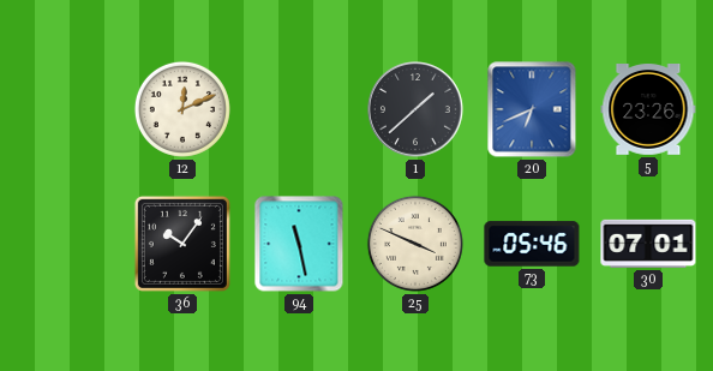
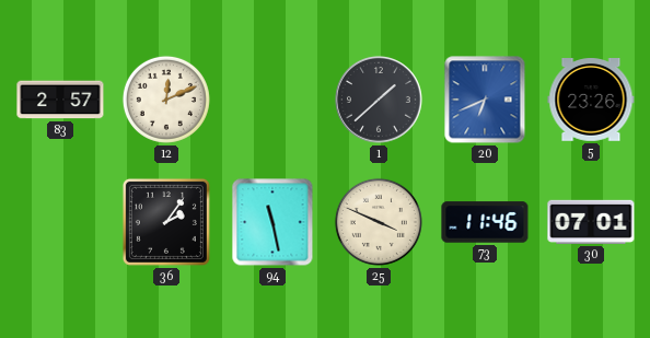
83: none -> 2:57 (60, 100)
36: 10:06 -> 2:06 (166, 222)
73: 05:46 -> 11:46 (485, 222)
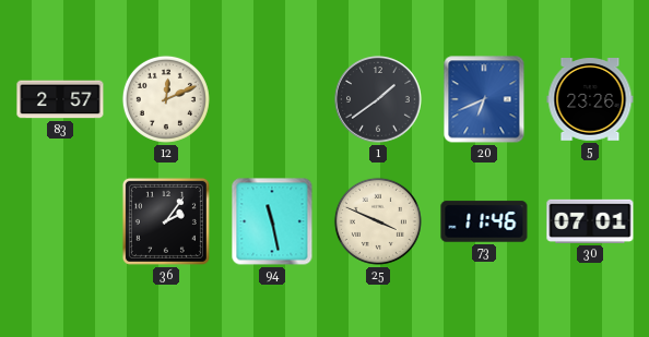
1: 1:38 -> 1:39 (379, 100)
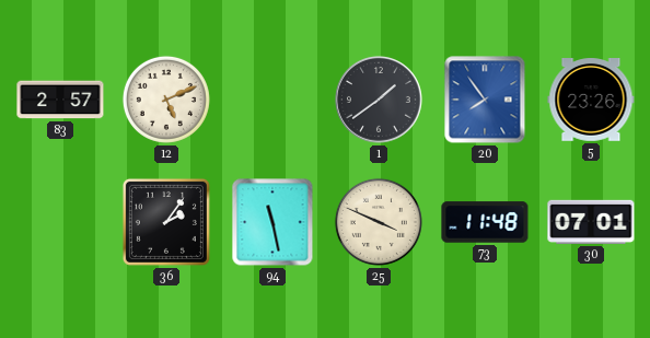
12: 12:11 -> 5:11 (166, 100)
20: 6:41 -> 7:54 (485, 100)
73: 11:46 -> 11:48 (485, 222)
